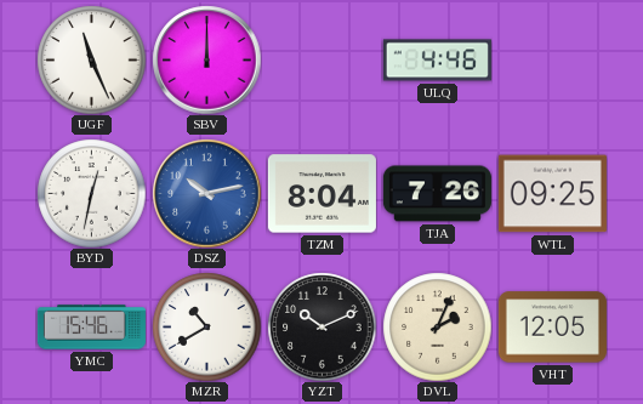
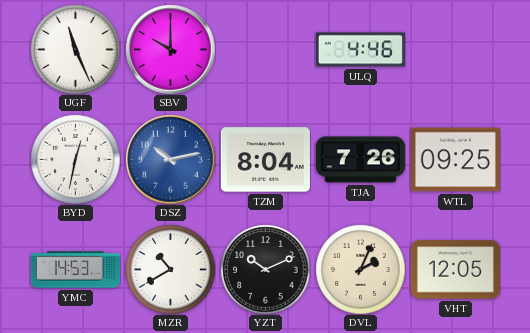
SBV: 12:00 -> 10:00 (170, 49)
YMC: 15:46 -> 14:53 (75, 270)
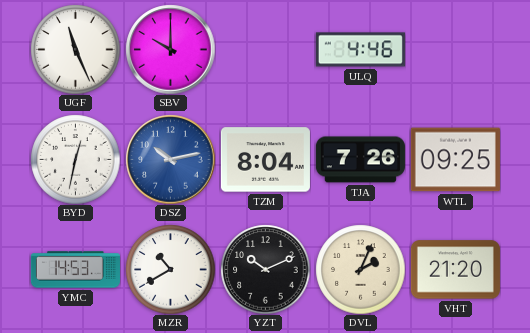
VHT: 12:05 -> 21:20 (455, 270)
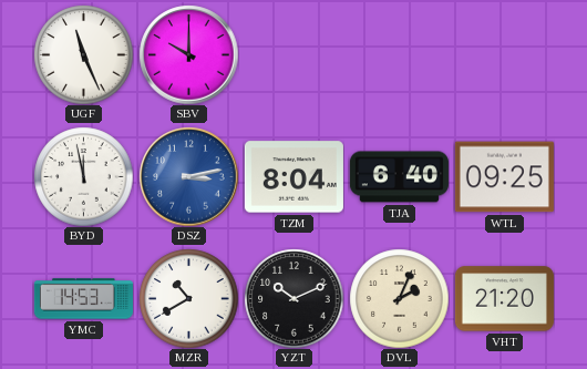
ULQ: 4:46 -> none (360, 50)
BYD: 12:32 -> 11:58 (83, 176)
DSZ: 10:13 -> 3:13 (188, 176)
TJA: 7:26 -> 6:40 (399, 177)
